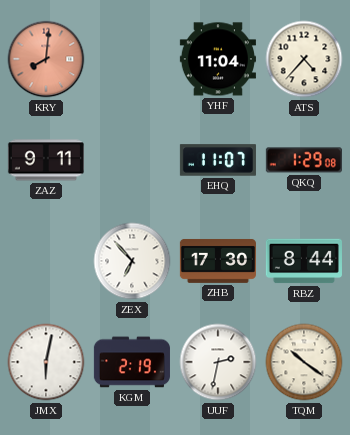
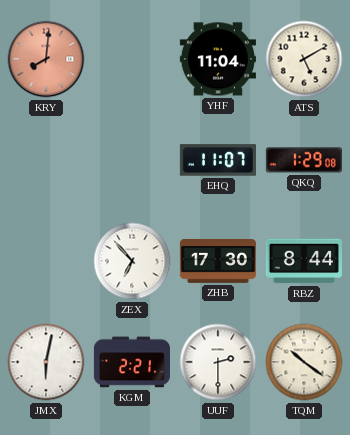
ATS: 4:37 -> 5:10 (304, 59)
ZAZ: 9:11 -> none (46, 160)
KGM: 2:19 -> 2:21 (132, 362)
UUF: 2:32 -> 2:30 (218, 362)
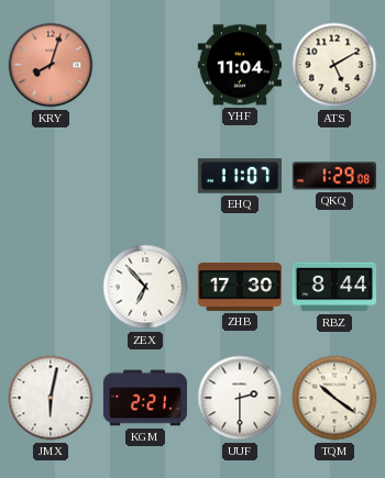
KRY: 8:01 -> 8:03 (51, 65)
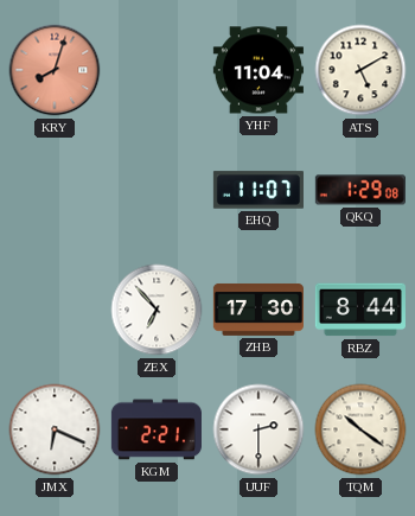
JMX: 6:02 -> 6:19 (55, 429)
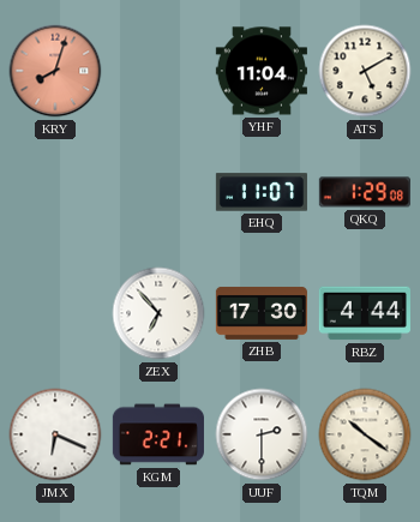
RBZ: 8:44 -> 4:44 (365, 313)
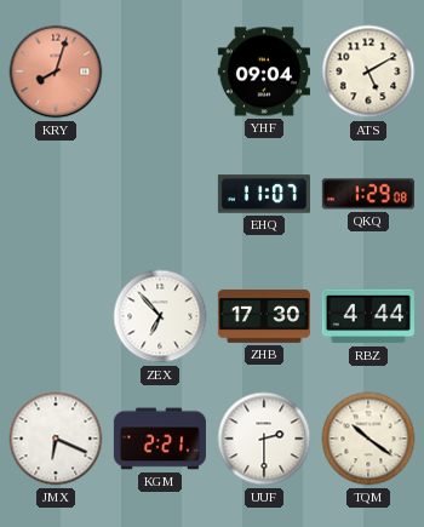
YHF: 11:04 -> 09:04 (264, 71)
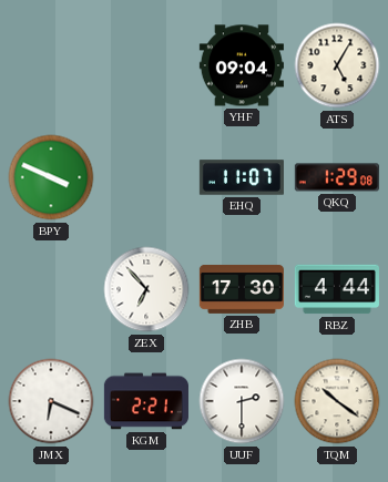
KRY: 8:03 -> none (56, 71)
ATS: 5:10 -> 5:05 (337, 65)
BPY: none -> 3:49 (51, 177)
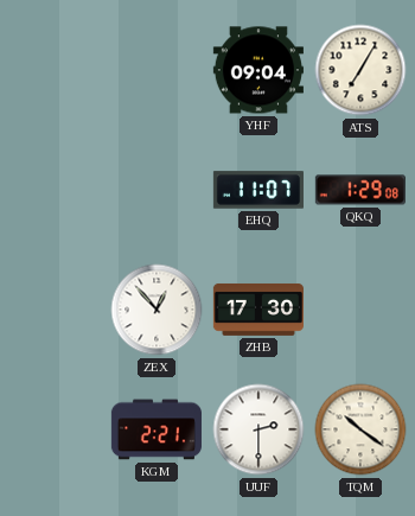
ATS: 5:05 -> 7:05 (360, 70)
BPY: 3:49 -> none (51, 177)
ZEX: 6:53 -> 12:53 (157, 310)
RBZ: 4:44 -> none (337, 289)
JMX: 6:19 -> none (51, 401)
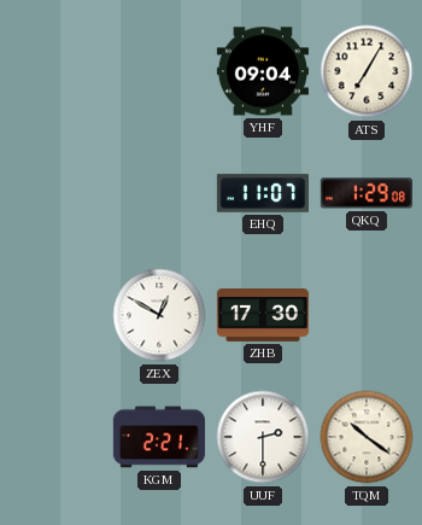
ZEX: 12:53 -> 12:50 (159, 315)
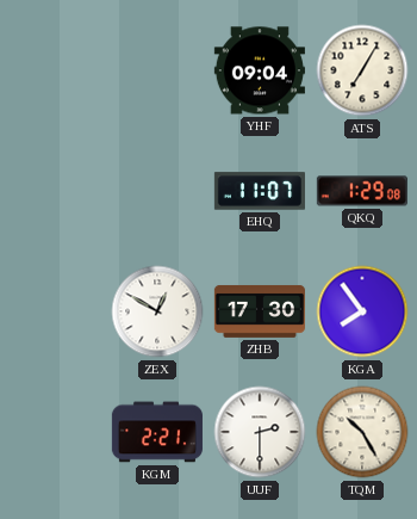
KGA: none -> 7:54 (362, 311)
TQM: 10:21 -> 10:25 (362, 432)
